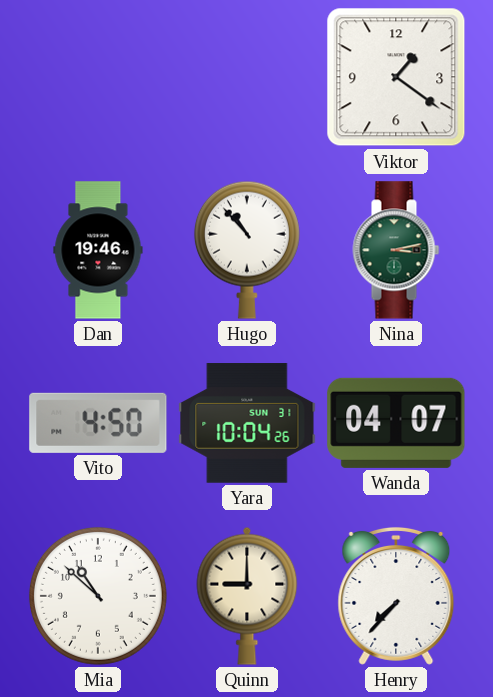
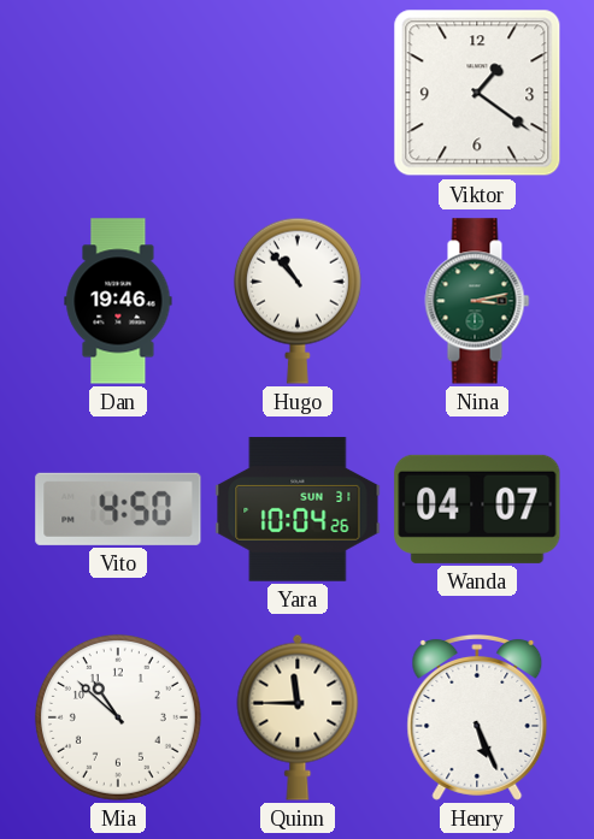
Quinn: 9:00 -> 11:45 (298, 717)
Henry: 7:37 -> 5:26 (477, 717)
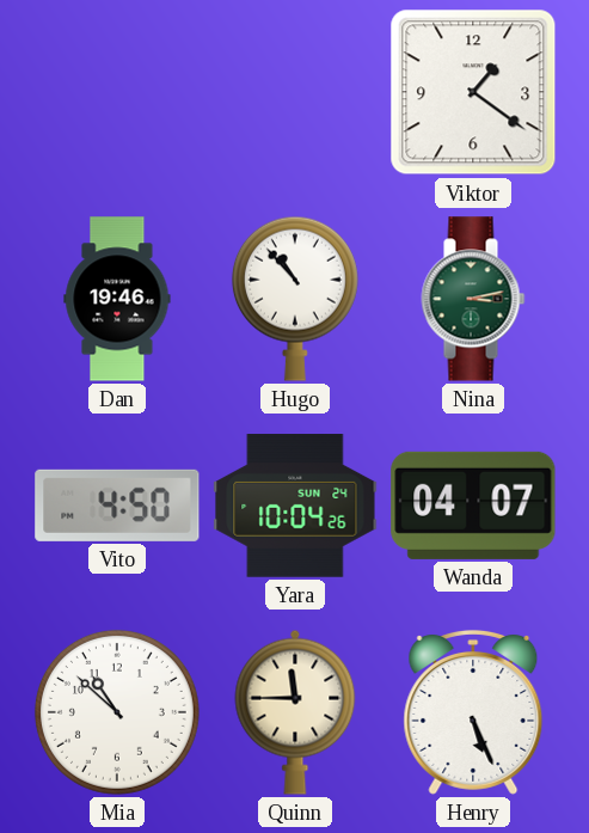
Yara date: SUN 31 -> SUN 24 (295, 506)
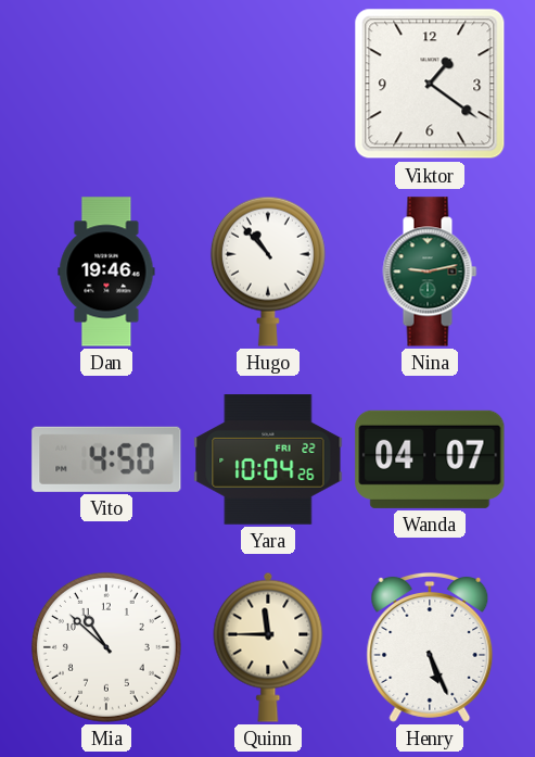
Nina: 3:13 -> 9:13 (430, 272)
Yara date: SUN 24 -> FRI 22 (268, 459)
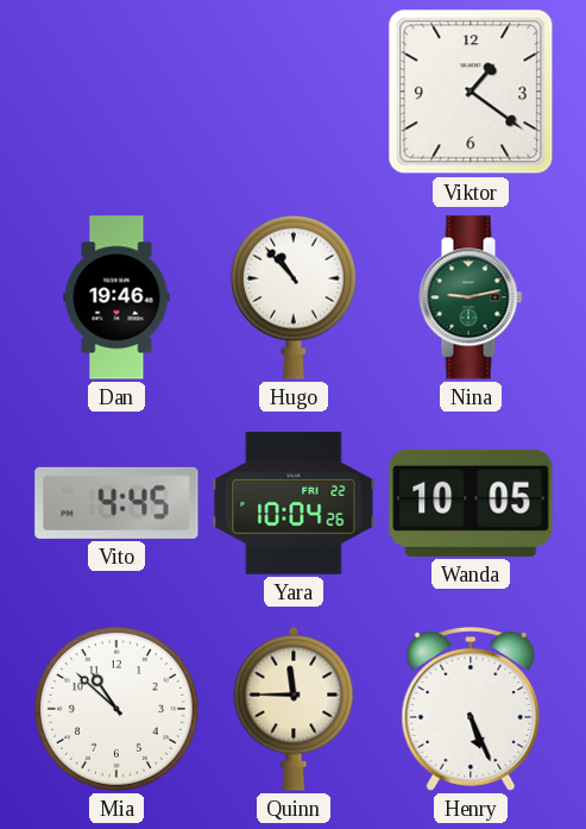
Vito: 4:50 -> 4:45 (116, 503)
Wanda: 04:07 -> 10:05 (471, 503)
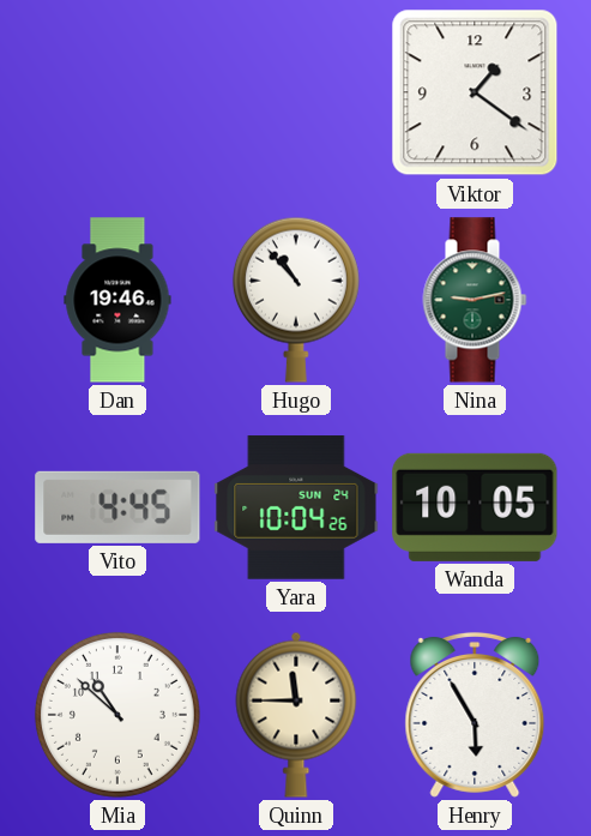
Yara date: FRI 22 -> SUN 24 (296, 507)
Henry: 5:26 -> 5:55 (475, 715)
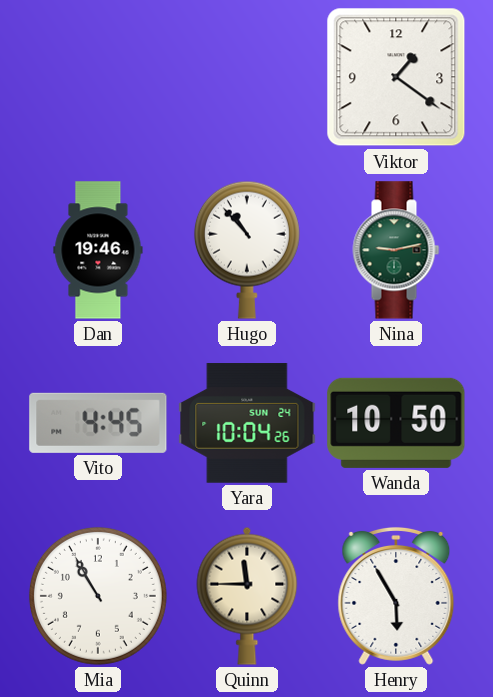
Wanda: 10:05 -> 10:50 (396, 423)
Mia: 10:52 -> 10:55 (98, 596)
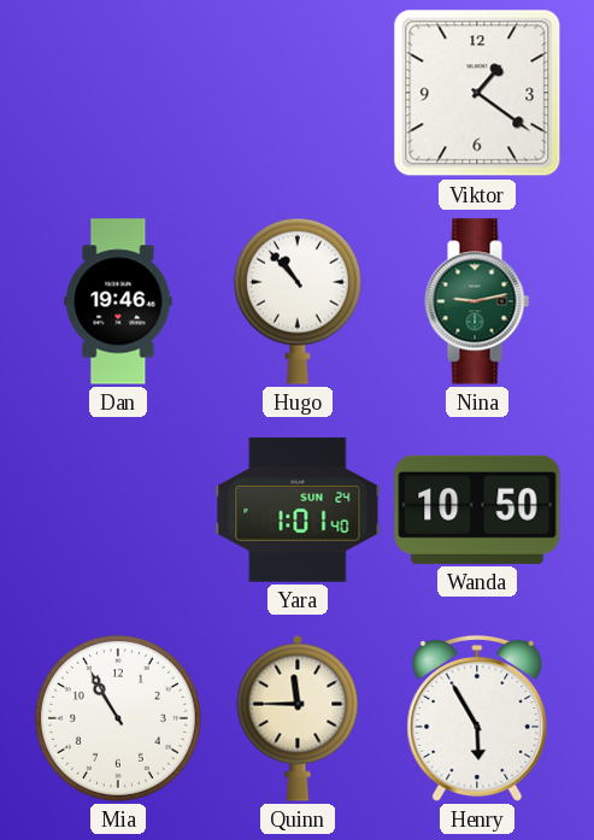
Vito: 4:45 -> none (98, 423)
Yara: 10:04 -> 1:01 (298, 510)
